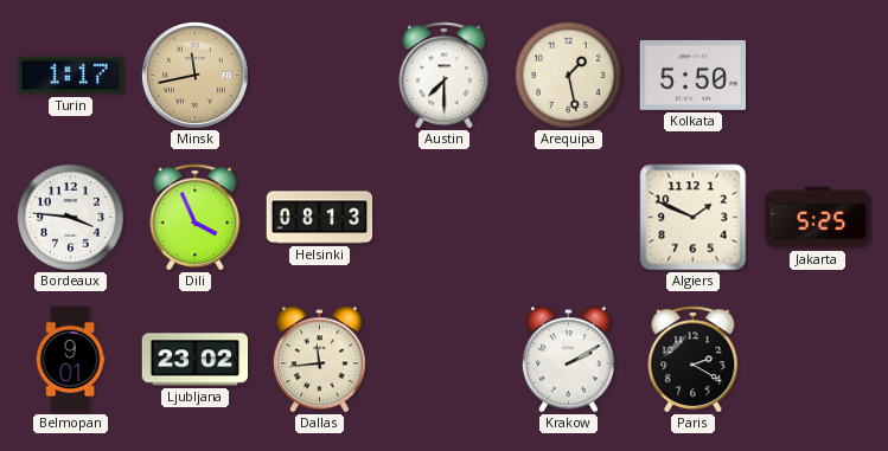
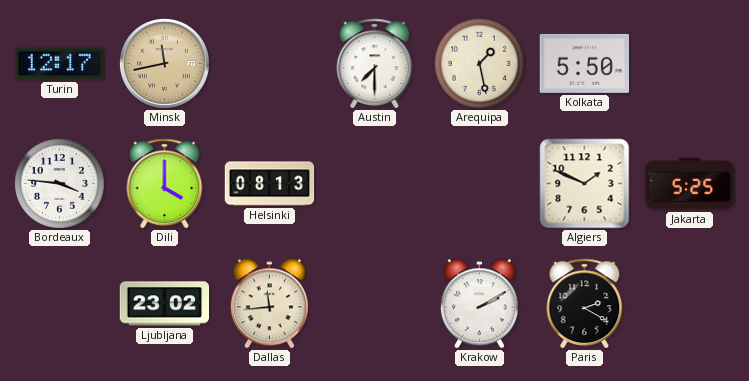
Turin: 1:17 -> 12:17 (60, 64)
Dili: 3:56 -> 4:00 (165, 184)
Belmopan: 9:01 -> none (70, 360)
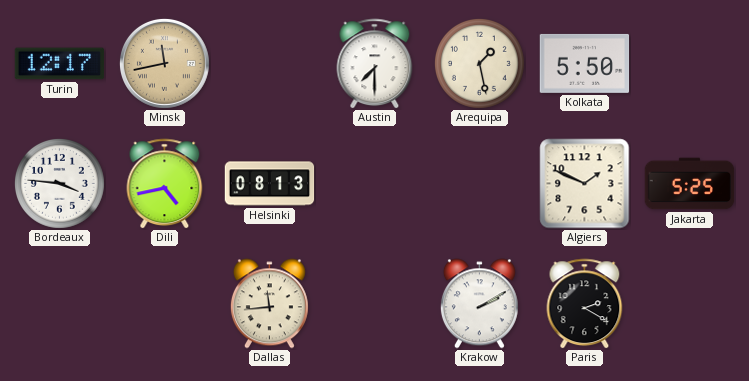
Dili: 4:00 -> 4:43 (165, 184)
Ljubljana: 23:02 -> none (165, 304)
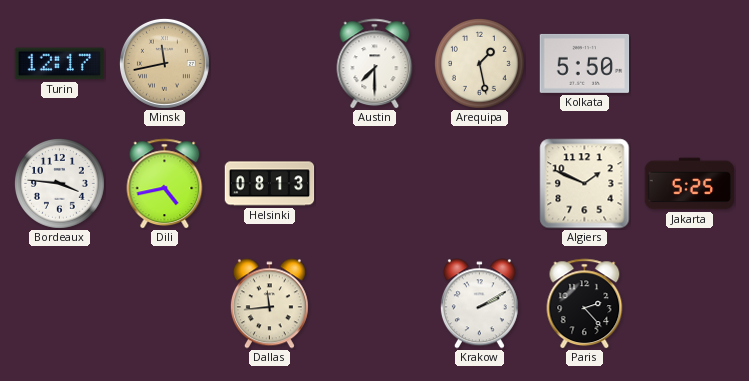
Paris: 2:20 -> 2:23 (585, 304)
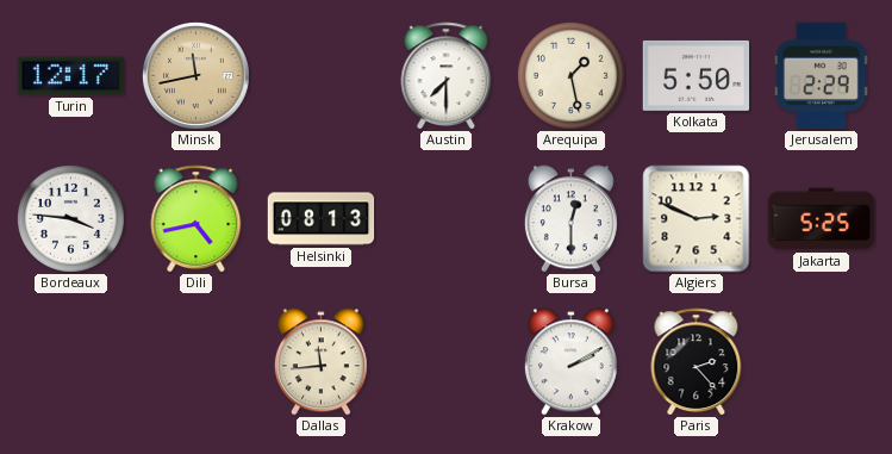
Jerusalem: none -> 2:29 (821, 76)
Bursa: none -> 12:30 (570, 219)
Algiers: 1:49 -> 2:49 (697, 219)
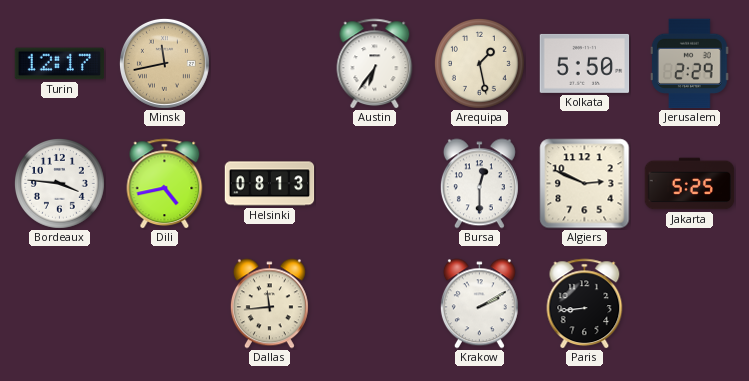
Austin: 7:30 -> 6:36 (375, 64)
Paris: 2:23 -> 8:44 (585, 304)
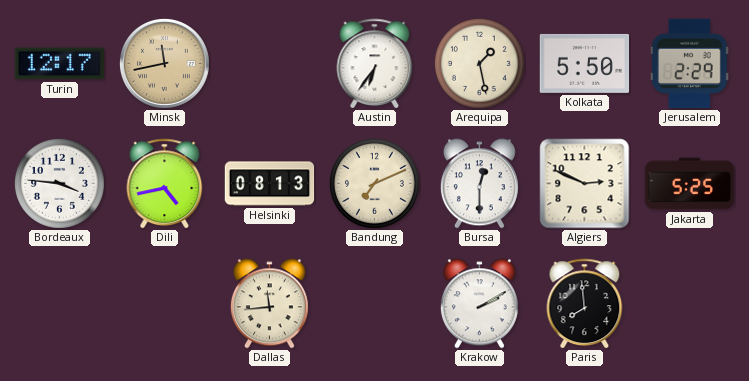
Bandung: none -> 7:11 (374, 183)
Paris: 8:44 -> 7:59 (585, 304)
